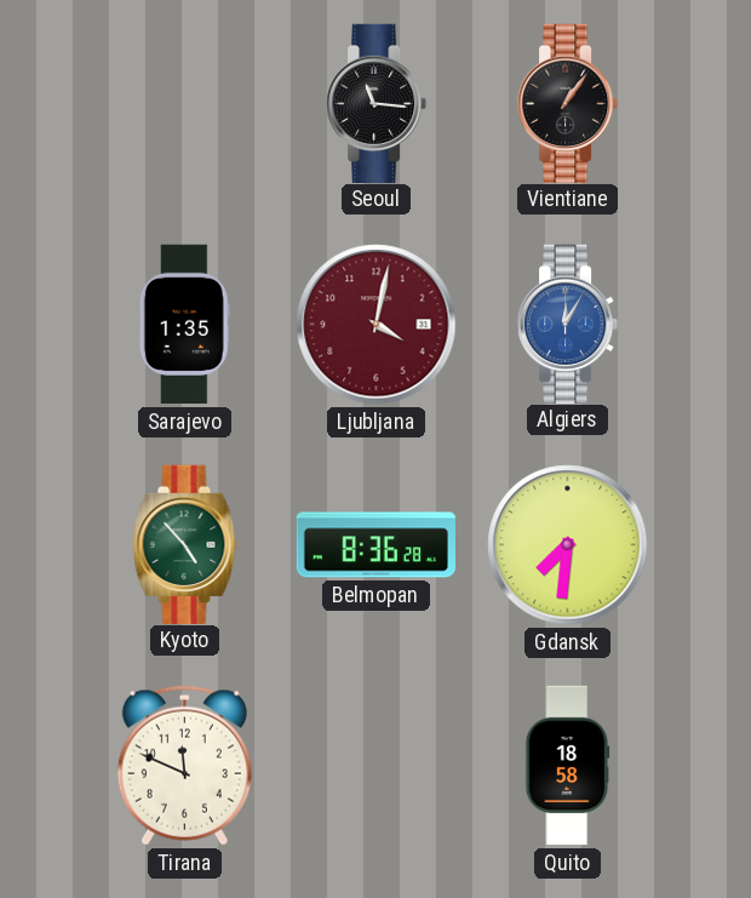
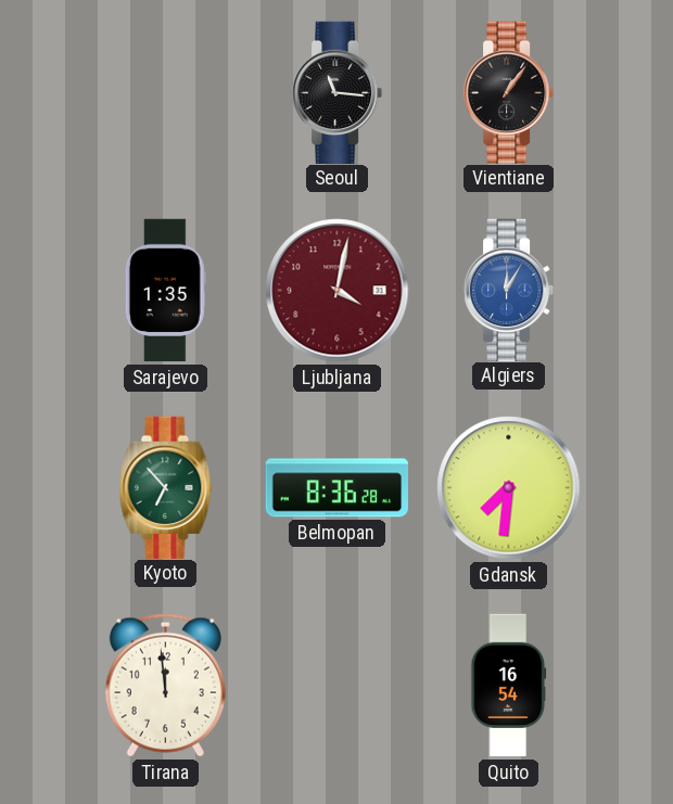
Kyoto: 4:53 -> 6:53 (166, 487)
Tirana: 11:49 -> 11:59 (165, 686)
Quito: 18:58 -> 16:54 (509, 686)
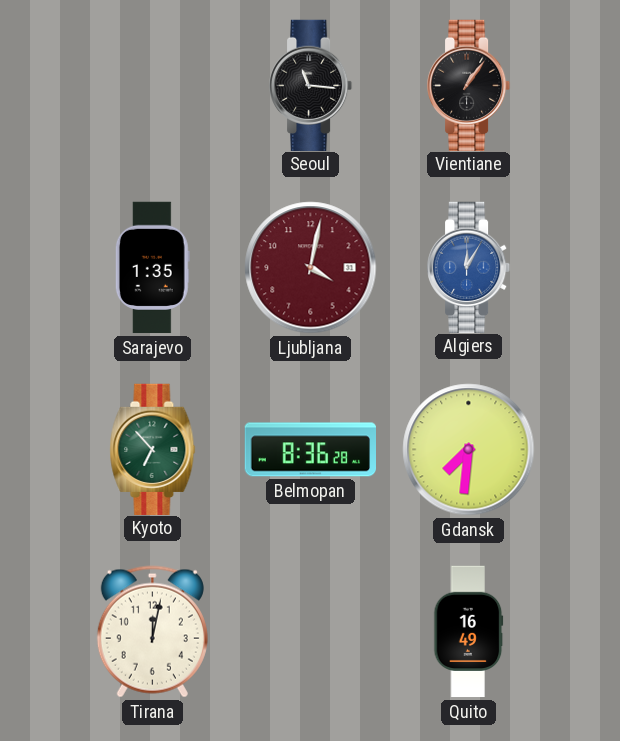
Tirana: 11:59 -> 12:02 (152, 632)
Quito: 16:54 -> 16:49 (469, 632)
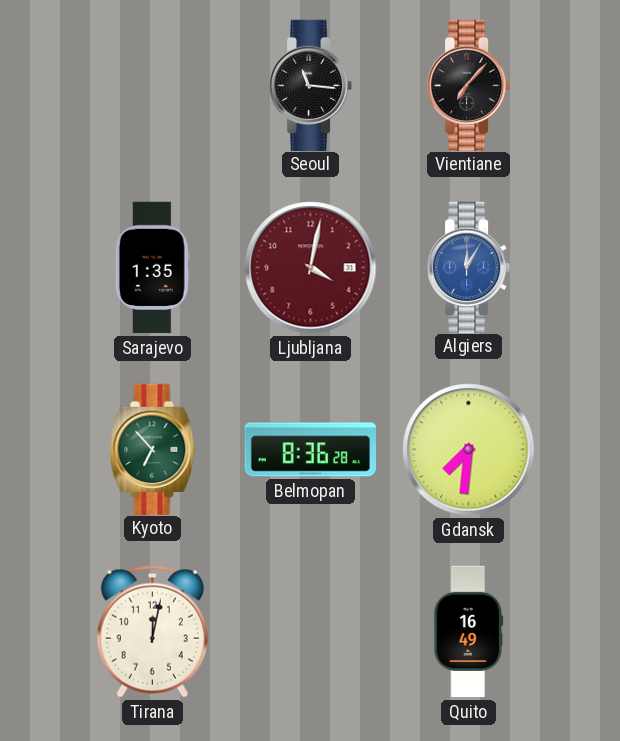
Vientiane: 1:06 -> 7:07 (470, 85)
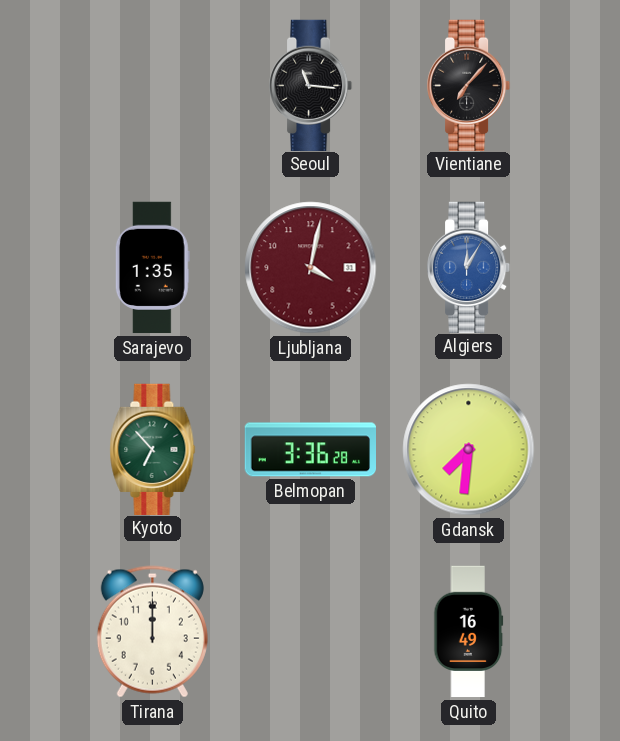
Belmopan: 8:36 -> 3:36 (310, 450)
Tirana: 12:02 -> 12:00 (152, 632)
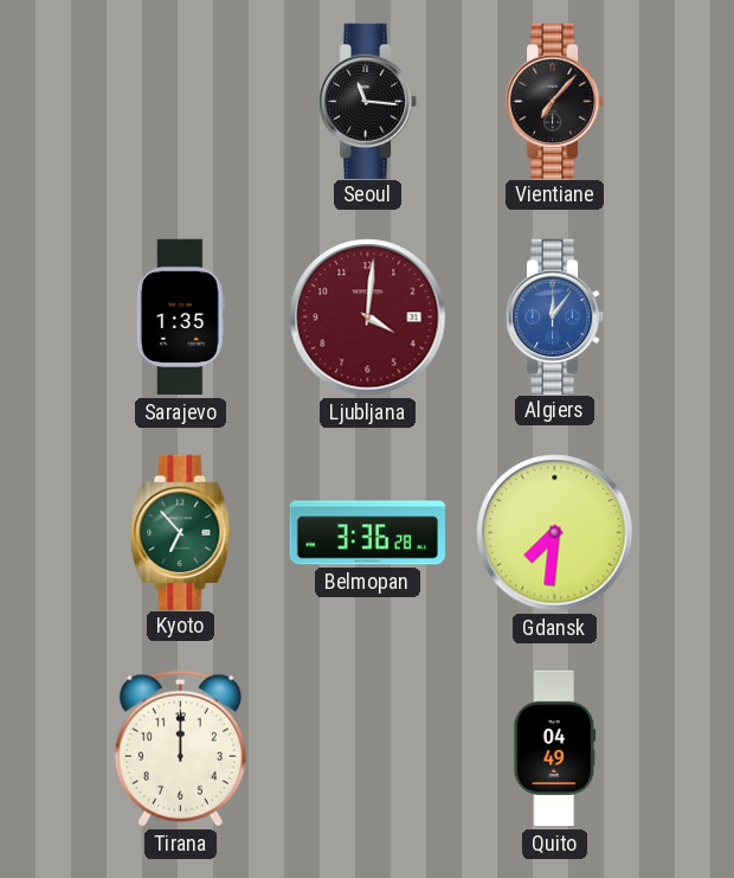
Ljubljana: 4:02 -> 4:01 (368, 318)
Algiers: 12:05 -> 12:06 (556, 316)
Quito: 16:49 -> 04:49 (555, 749)
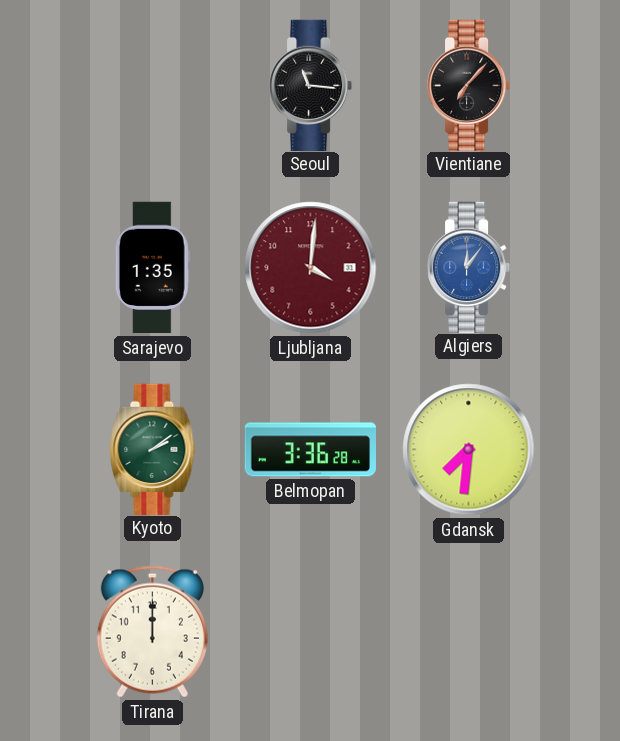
Kyoto: 6:53 -> 2:09 (153, 449)
Quito: 04:49 -> none (555, 749)
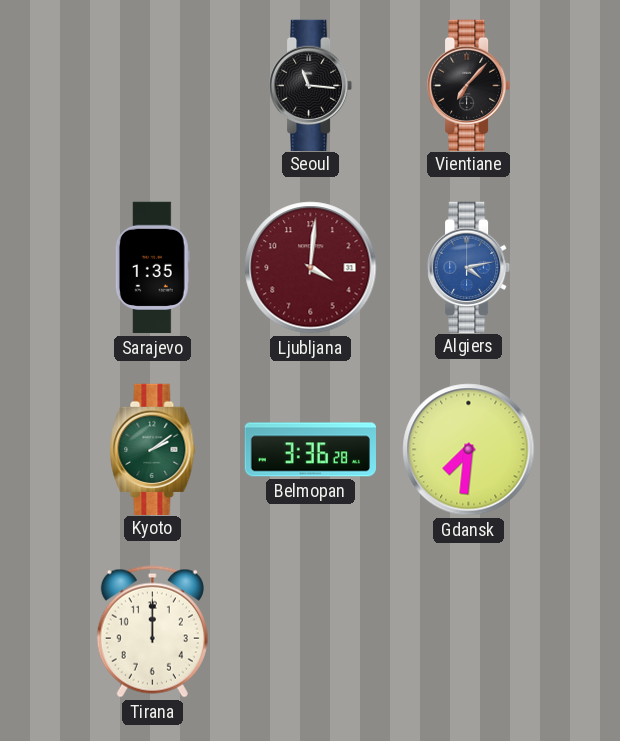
Algiers: 12:06 -> 4:13 (470, 267)
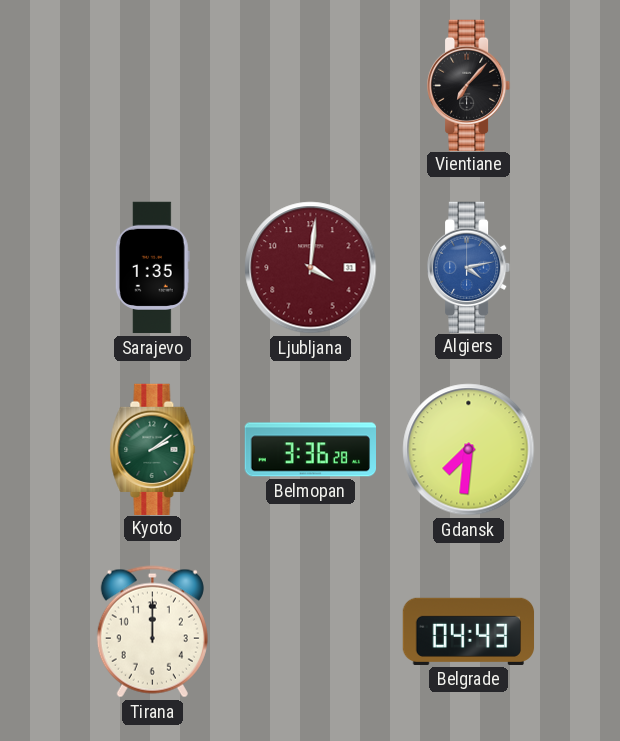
Seoul: 11:16 -> none (312, 85)
Belgrade: none -> 04:43 (469, 631)
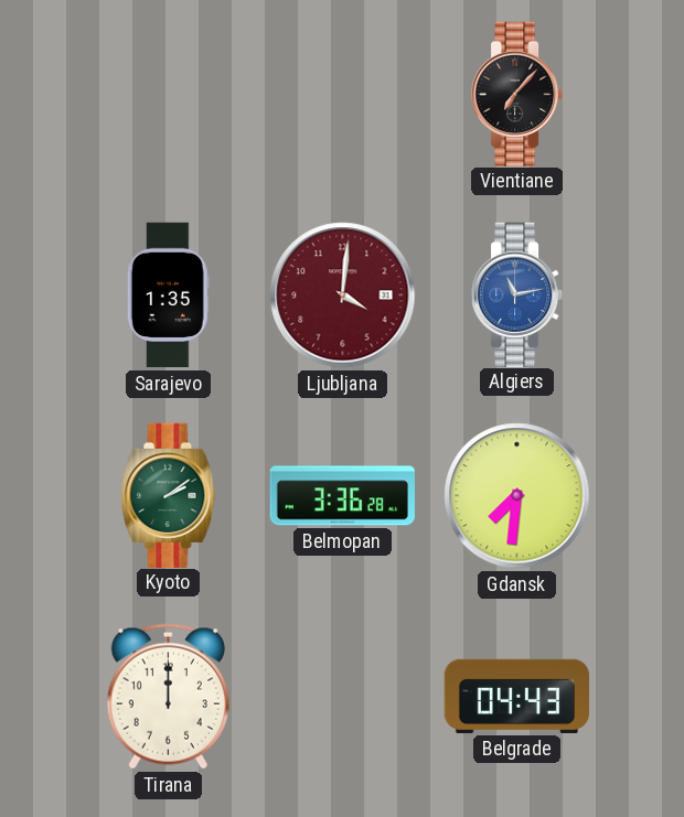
Algiers: 4:13 -> 11:13 (519, 294)
